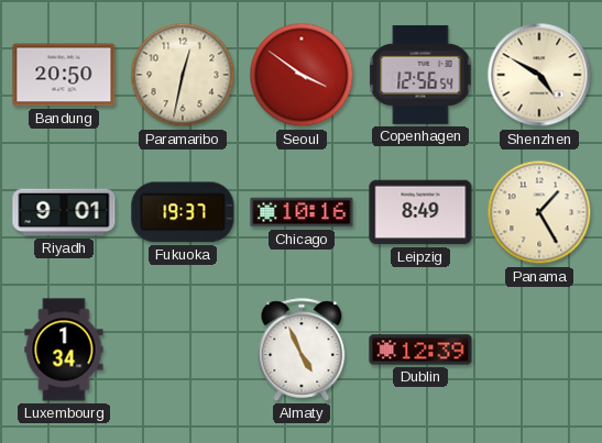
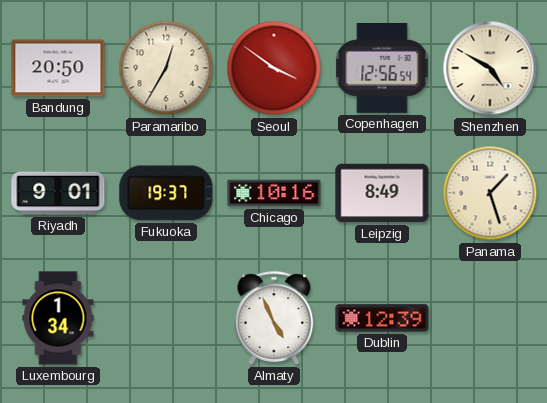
Paramaribo: 12:32 -> 12:35 (166, 68)
Panama: 1:25 -> 1:27 (490, 193)
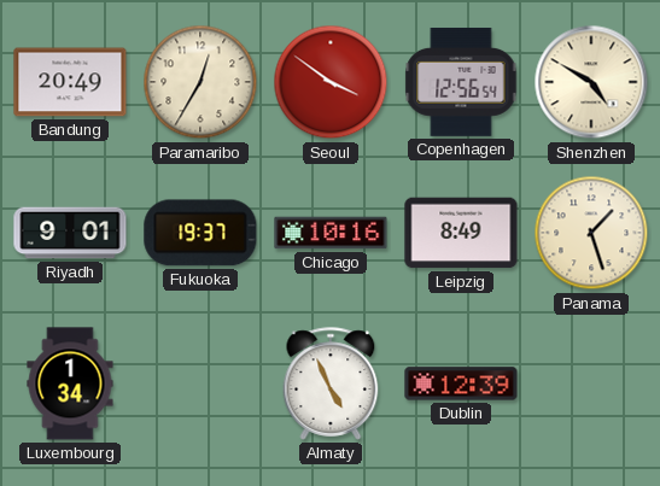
Bandung: 20:50 -> 20:49 (70, 82)
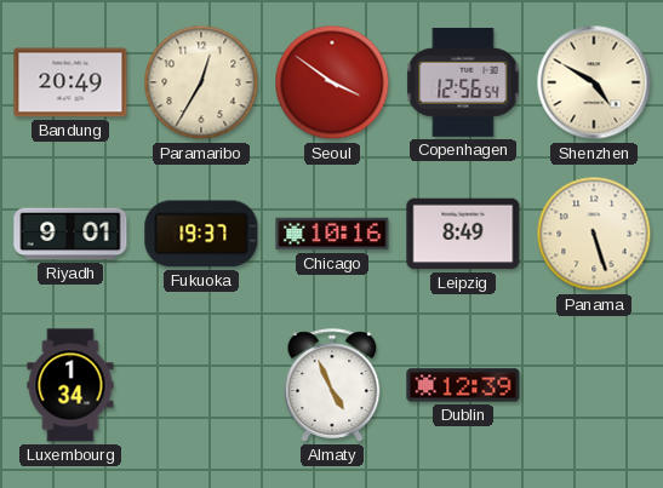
Panama: 1:27 -> 5:27 (594, 234)
